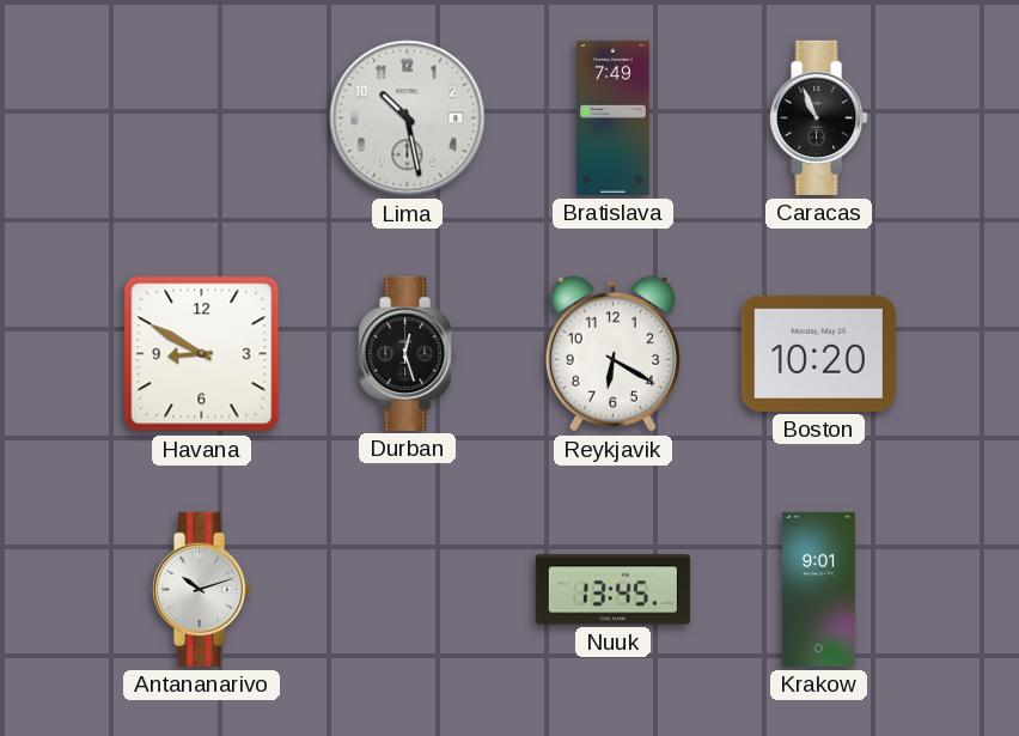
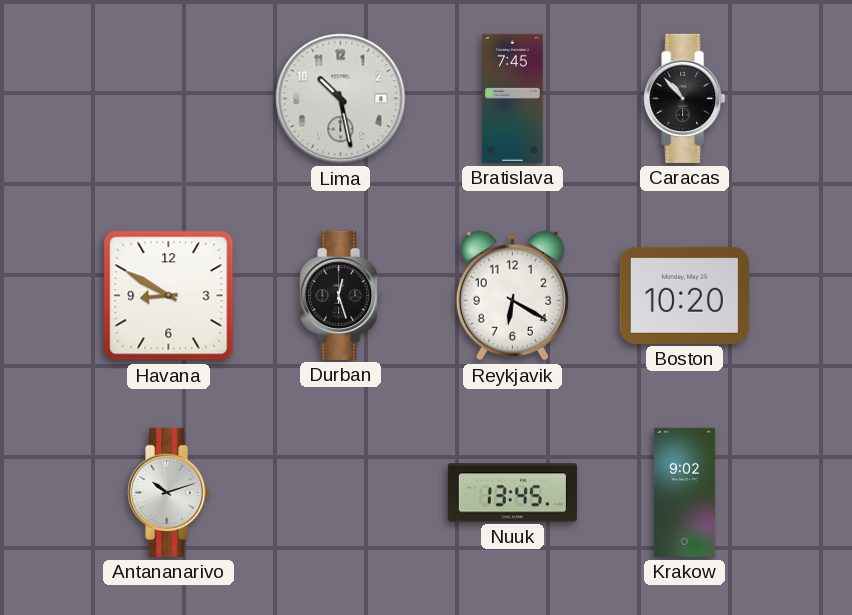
Bratislava: 7:49 -> 7:45 (513, 98)
Caracas: 10:56 -> 10:53 (685, 98)
Krakow: 9:01 -> 9:02 (684, 492)
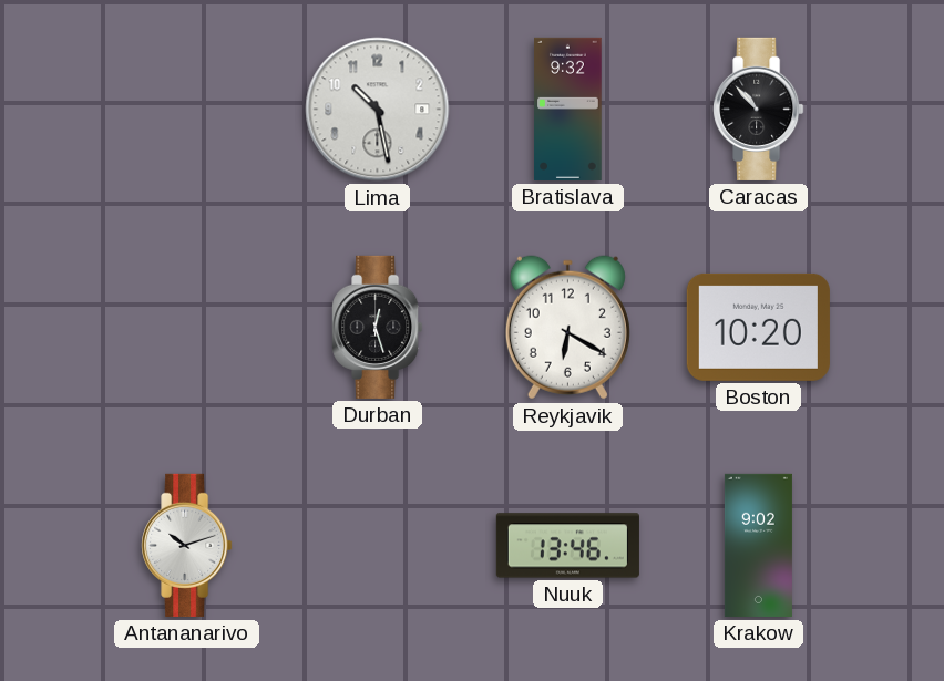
Bratislava: 7:45 -> 9:32 (568, 109)
Havana: 8:50 -> none (169, 296)
Nuuk: 13:45 -> 13:46 (567, 546)
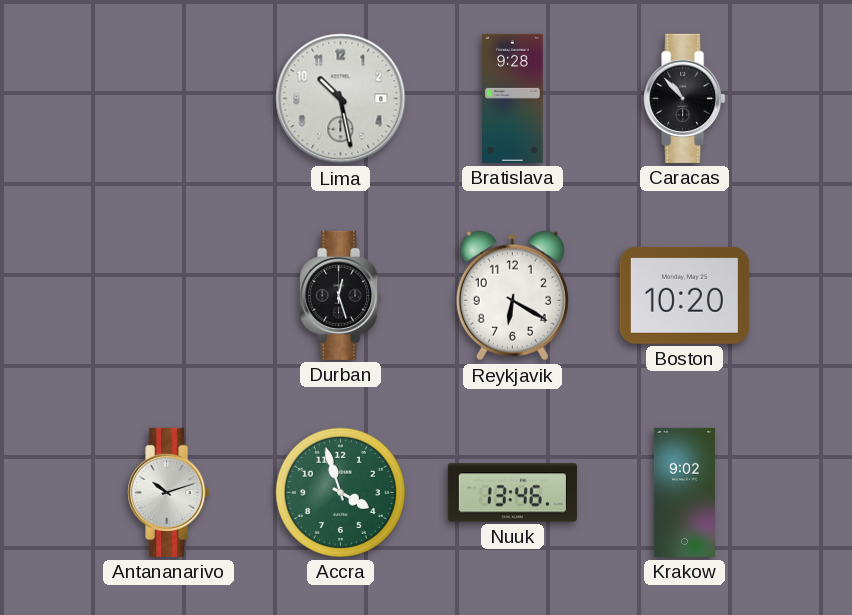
Bratislava: 9:32 -> 9:28 (513, 98)
Accra: none -> 3:57 (340, 492)
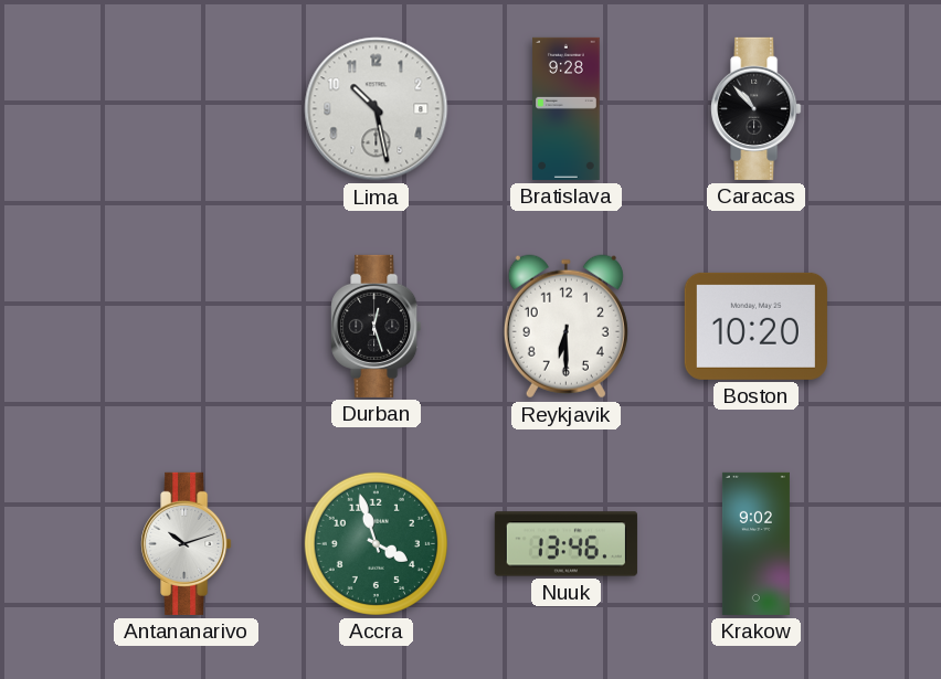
Reykjavik: 6:20 -> 6:30 (565, 327)
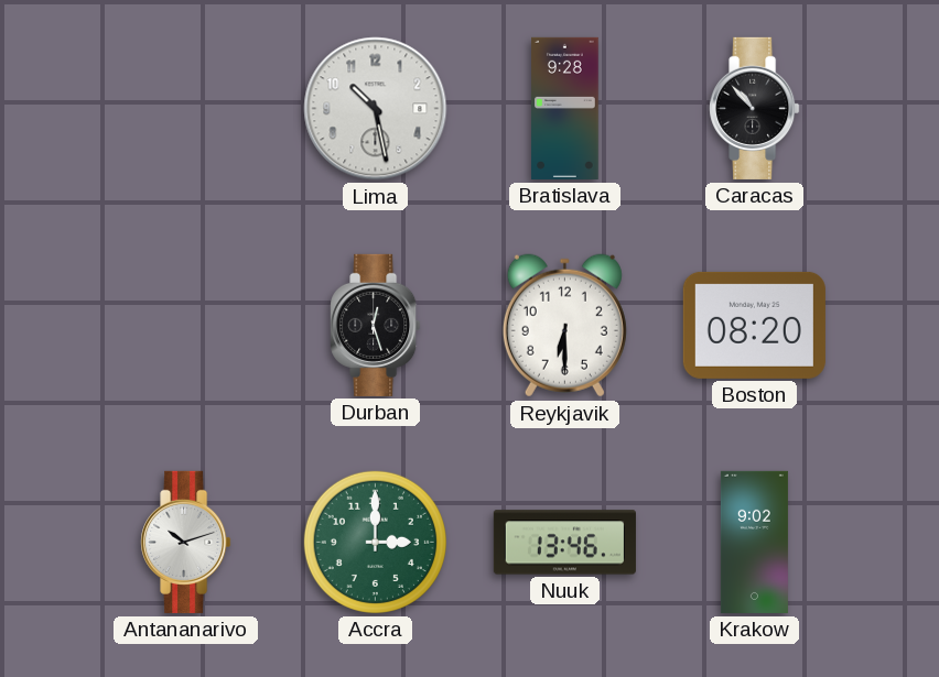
Boston: 10:20 -> 08:20 (754, 325)
Accra: 3:57 -> 3:00 (375, 542)
